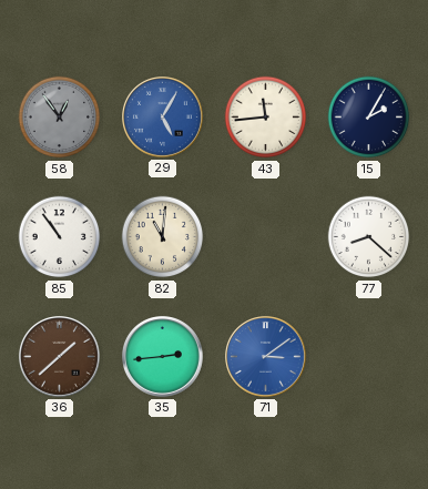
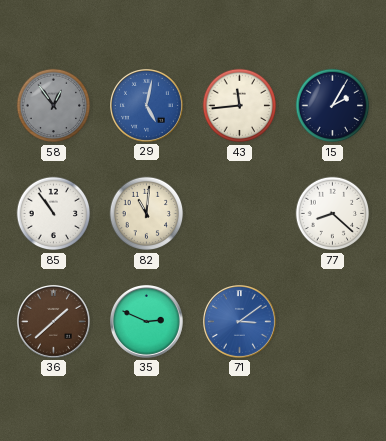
29: 5:05 -> 5:02 (147, 106)
35: 2:44 -> 2:49 (147, 322)
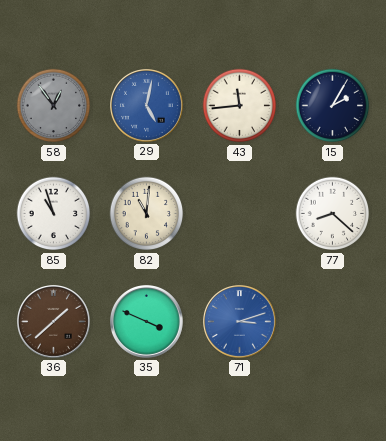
85: 10:54 -> 10:57 (54, 214)
35: 2:49 -> 3:49 (147, 322)
71: 3:09 -> 3:12 (240, 322)
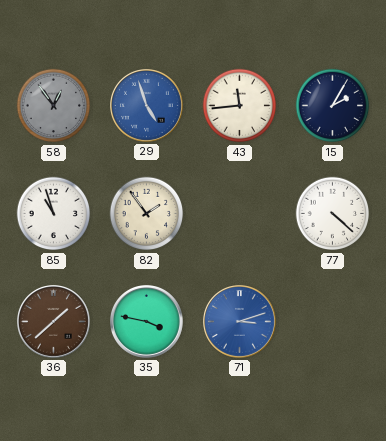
29: 5:02 -> 4:57 (147, 106)
82: 11:01 -> 1:54 (147, 214)
77: 8:22 -> 4:22 (333, 214)
35: 3:49 -> 3:47 (147, 322)
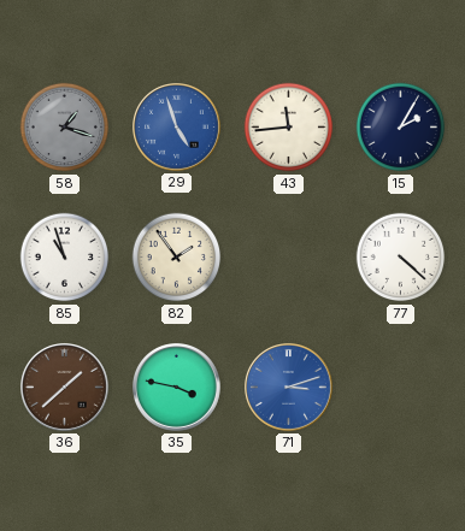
58: 12:54 -> 1:18 (65, 128)
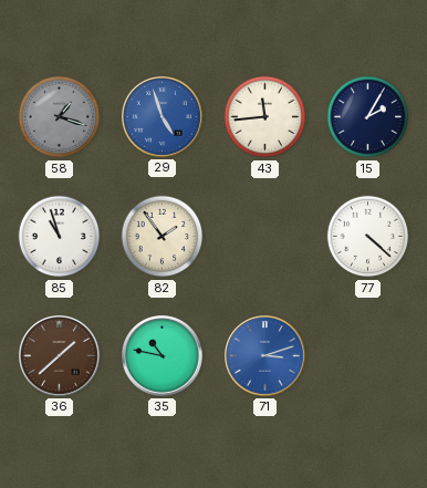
35: 3:47 -> 10:47 (163, 356)
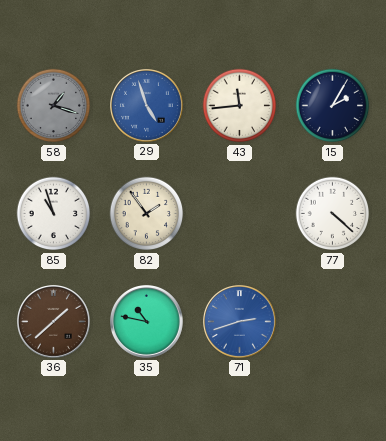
71: 3:12 -> 2:42 (240, 322)
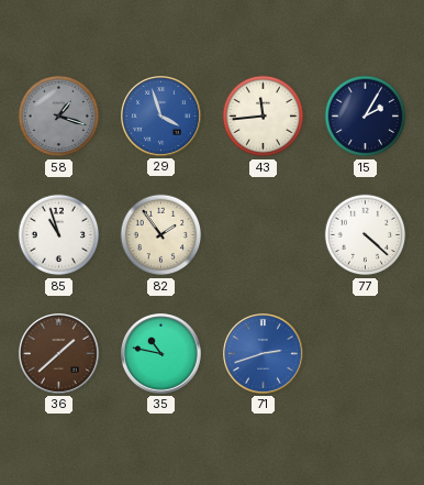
29: 4:57 -> 3:57 (161, 117)
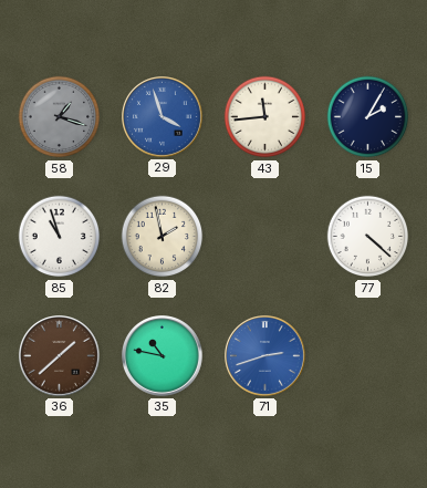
82: 1:54 -> 1:58 (163, 237)
